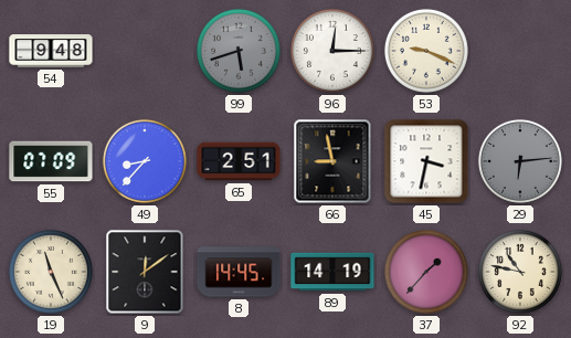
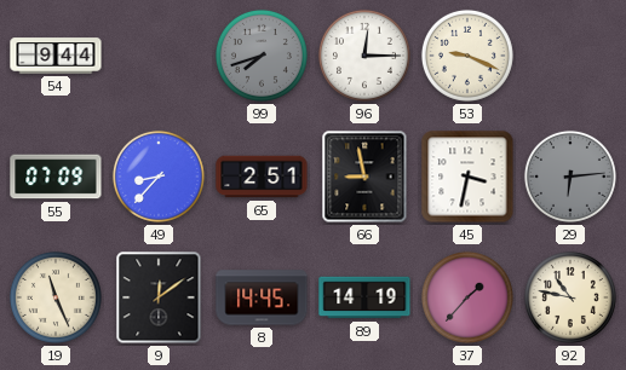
54: 9:48 -> 9:44 (56, 56)
99: 5:42 -> 7:42 (262, 56)
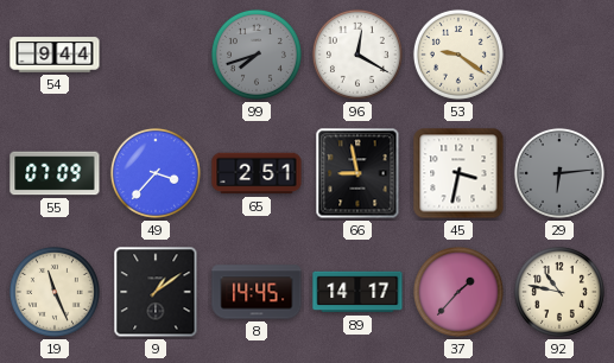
96: 12:15 -> 12:20 (357, 55)
53: 9:19 -> 9:21 (458, 55)
49: 8:37 -> 3:37 (156, 173)
9: 12:09 -> 1:09 (156, 292)
89: 14:19 -> 14:17 (357, 292)
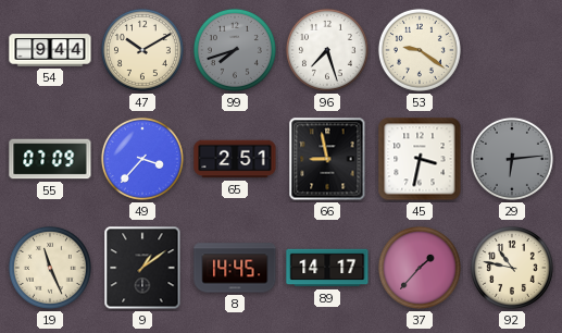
47: none -> 10:10 (142, 50)
96: 12:20 -> 7:27 (327, 50)
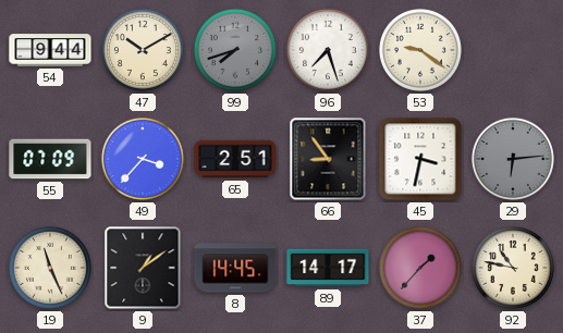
66: 8:58 -> 8:54 (328, 159)
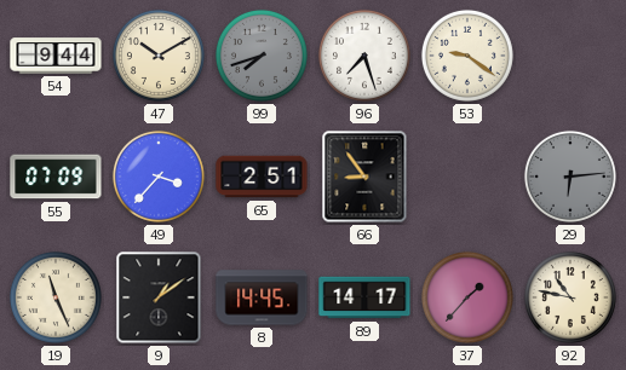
45: 3:32 -> none (420, 159)
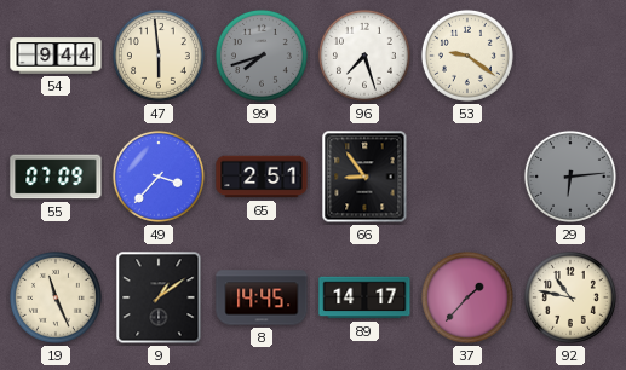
47: 10:10 -> 5:59 (159, 56)
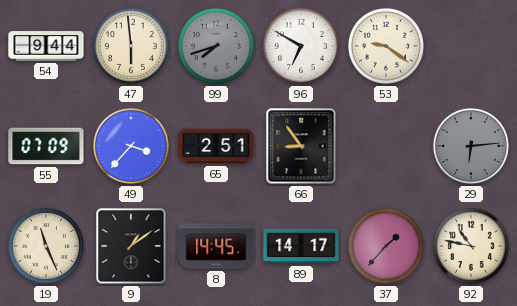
96: 7:27 -> 6:50 (301, 46)
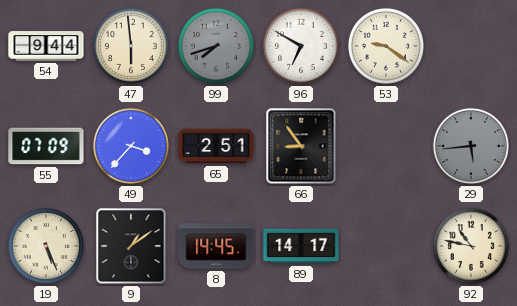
29: 6:14 -> 5:44 (471, 146)
19: 11:26 -> 5:26 (46, 246)
37: 1:37 -> none (386, 246)
